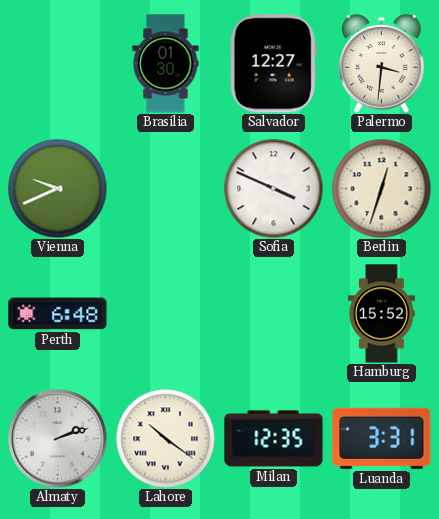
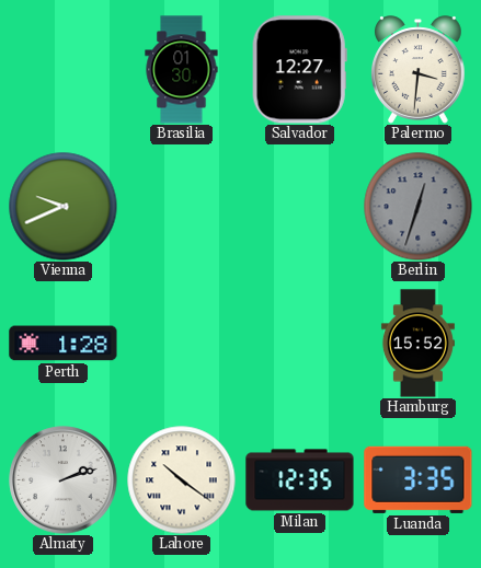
Sofia: 3:49 -> none (274, 189)
Berlin dial: cream -> grey (419, 207)
Perth: 6:48 -> 1:28 (64, 344)
Luanda: 3:31 -> 3:35 (419, 479)
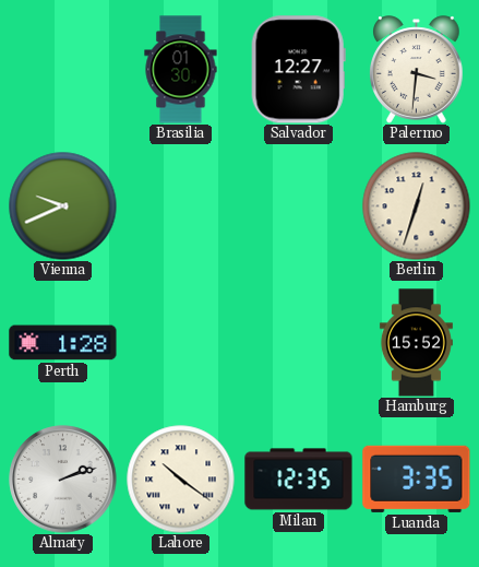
Berlin dial: grey -> cream (417, 206)
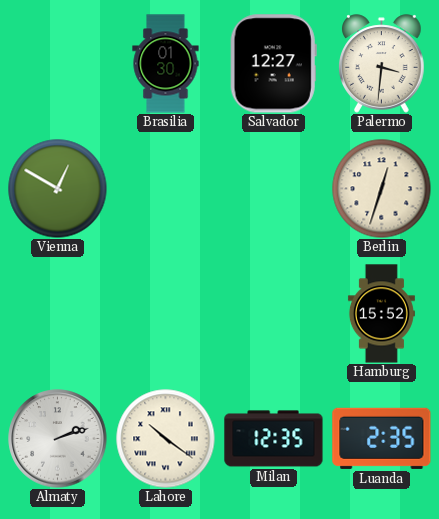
Vienna: 9:41 -> 12:50 (58, 189)
Perth: 1:28 -> none (63, 343)
Luanda: 3:35 -> 2:35 (382, 438)
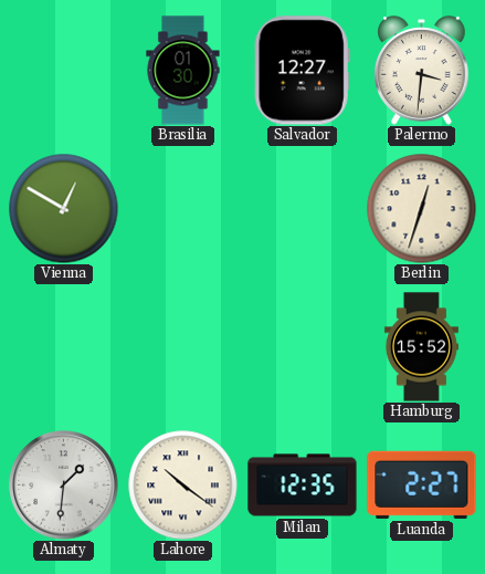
Almaty: 2:12 -> 1:31 (64, 486)
Luanda: 2:35 -> 2:27 (422, 484)
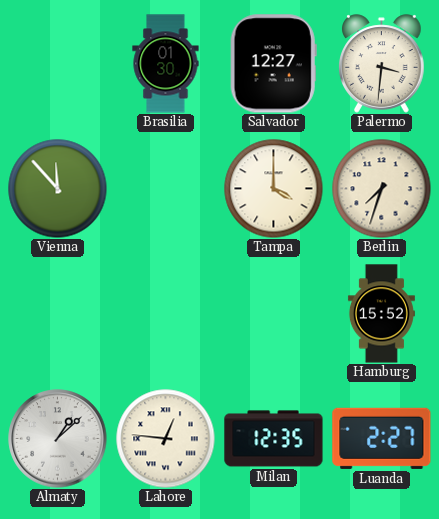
Vienna: 12:50 -> 11:53 (58, 189)
Tampa: none -> 4:00 (274, 189)
Berlin: 12:33 -> 7:33 (382, 189)
Almaty: 1:31 -> 1:08 (58, 439)
Lahore: 10:21 -> 12:46 (166, 439)
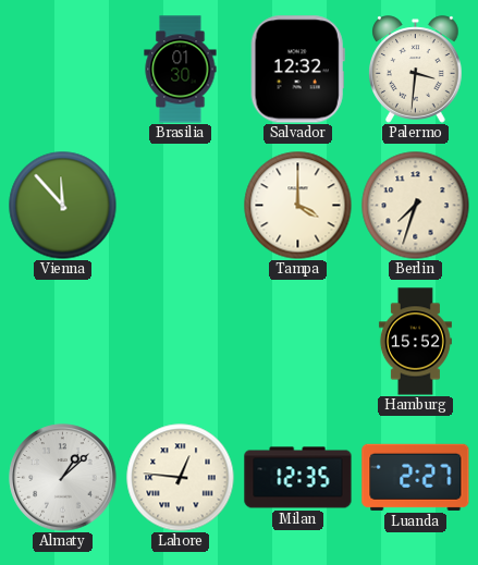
Salvador: 12:27 -> 12:32 (297, 70)
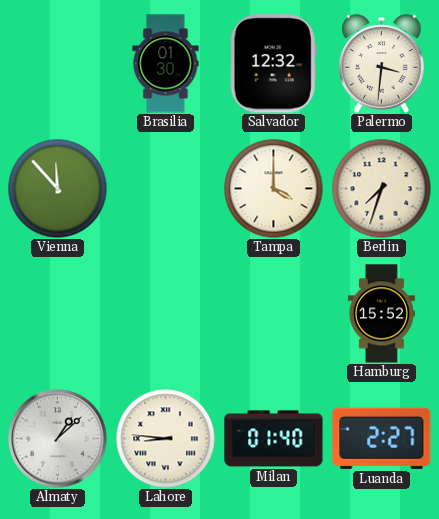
Lahore: 12:46 -> 8:46 (166, 439)
Milan: 12:35 -> 01:40 (274, 439)
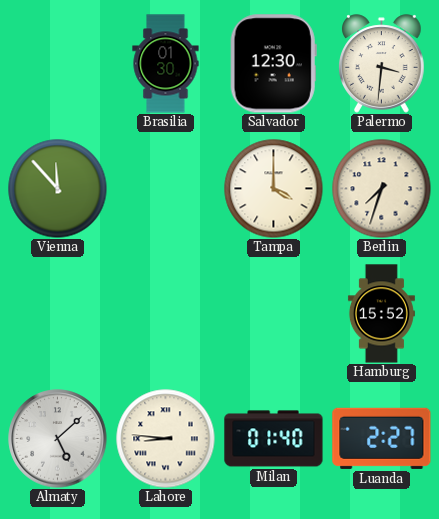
Salvador: 12:32 -> 12:30 (273, 64)
Almaty: 1:08 -> 5:08 (58, 439)
